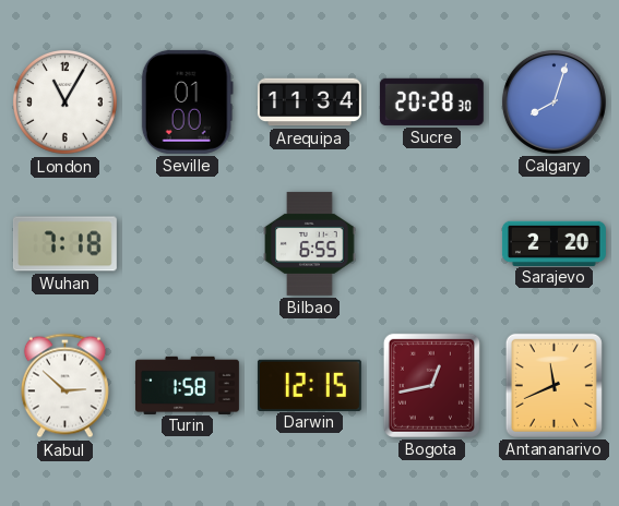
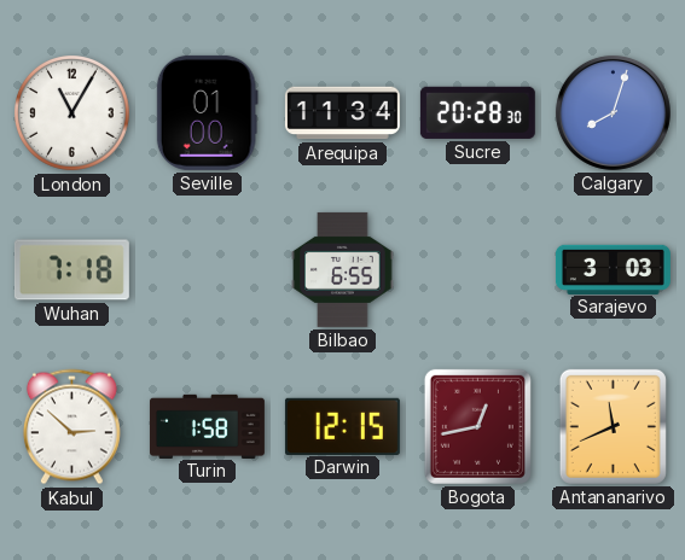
Sarajevo: 2:20 -> 3:03 (613, 269)
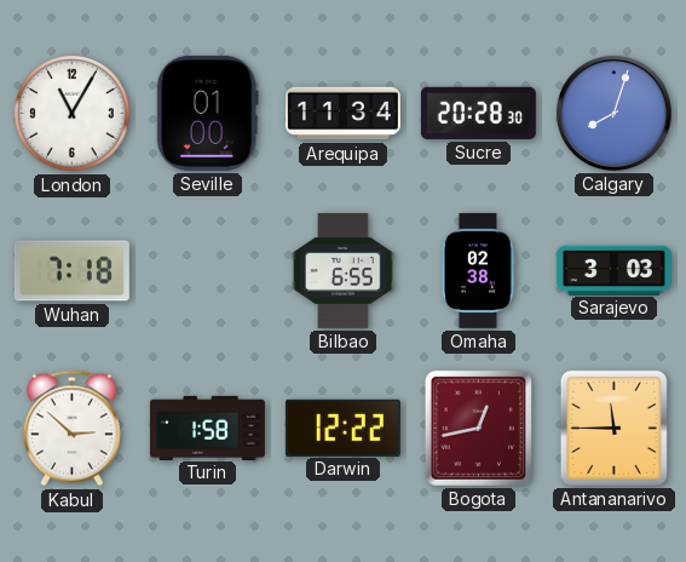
Omaha: none -> 02:38 (478, 270)
Darwin: 12:15 -> 12:22 (342, 428)
Antananarivo: 11:41 -> 11:45 (613, 428)
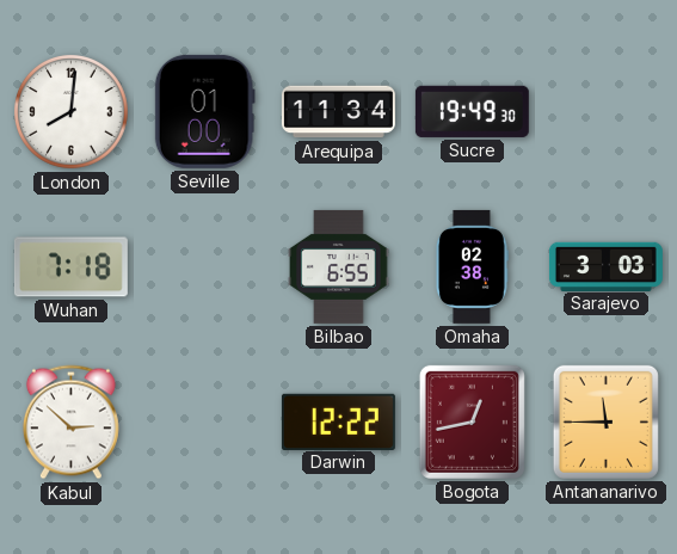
London: 11:05 -> 8:01 (72, 112)
Sucre: 20:28 -> 19:49 (472, 111)
Calgary: 8:03 -> none (613, 113)
Turin: 1:58 -> none (207, 428)
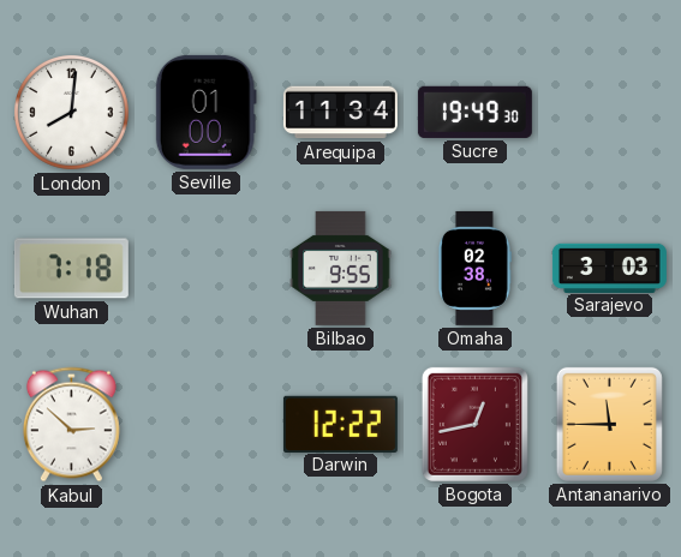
Bilbao: 6:55 -> 9:55 (341, 268)
